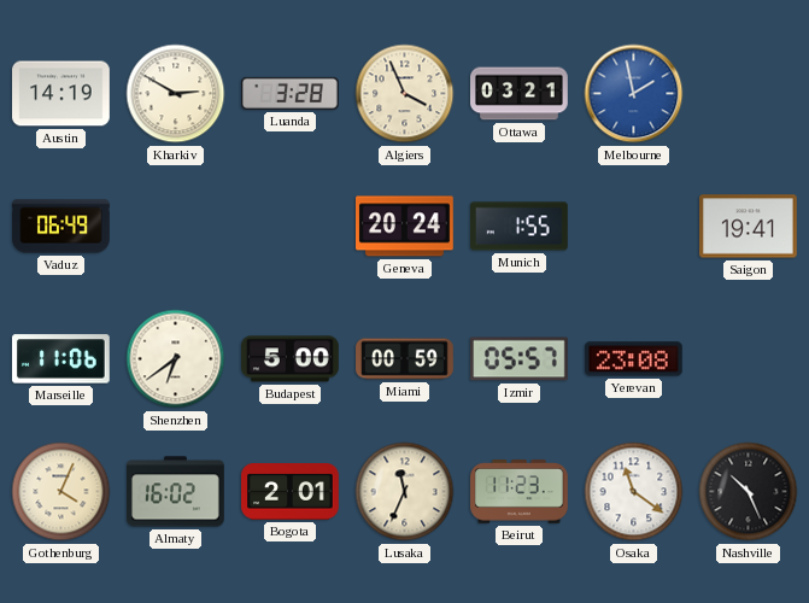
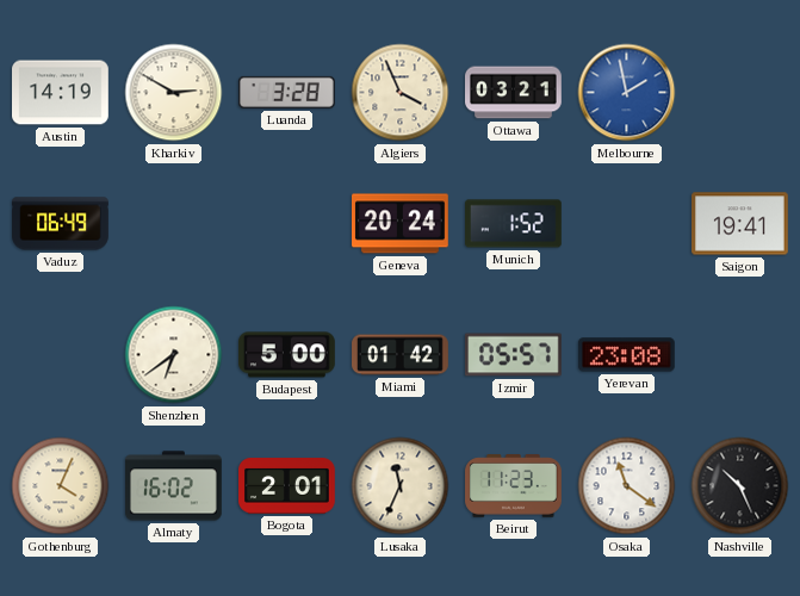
Munich: 1:55 -> 1:52 (514, 224)
Marseille: 11:06 -> none (60, 359)
Miami: 00:59 -> 01:42 (401, 355)
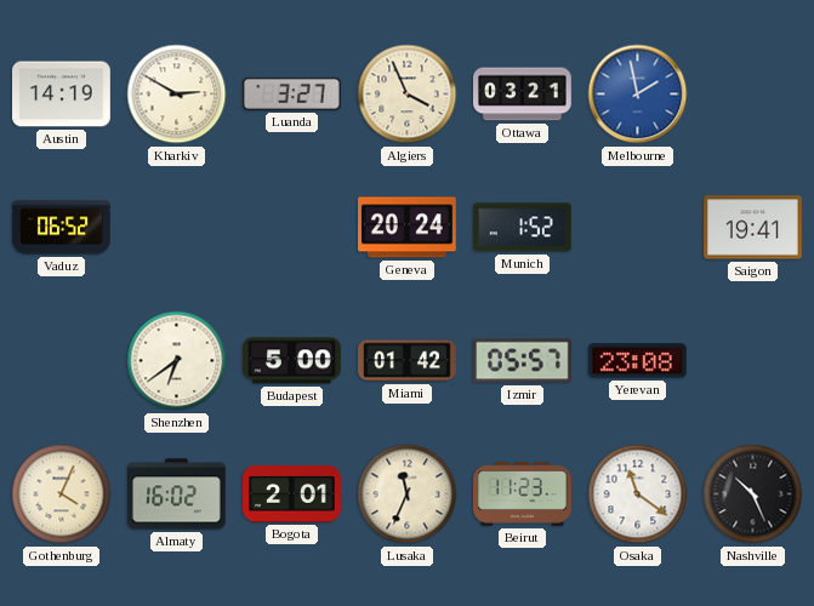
Luanda: 3:28 -> 3:27 (292, 93)
Vaduz: 06:49 -> 06:52 (62, 228)
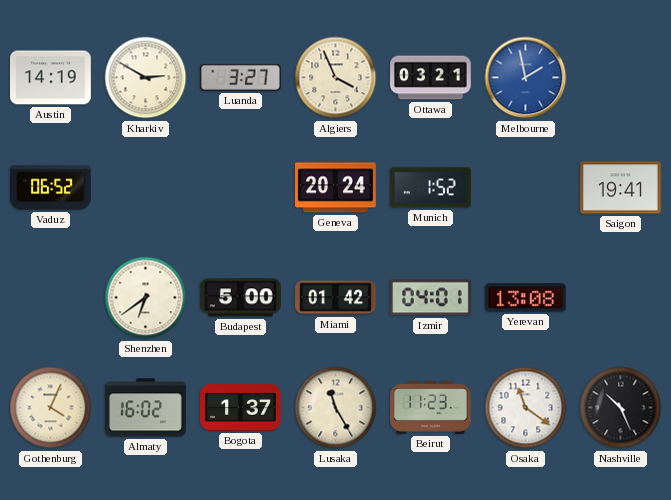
Izmir: 05:57 -> 04:01 (431, 298)
Yerevan: 23:08 -> 13:08 (525, 298)
Bogota: 2:01 -> 1:37 (241, 408)
Lusaka: 11:34 -> 11:25 (336, 408)
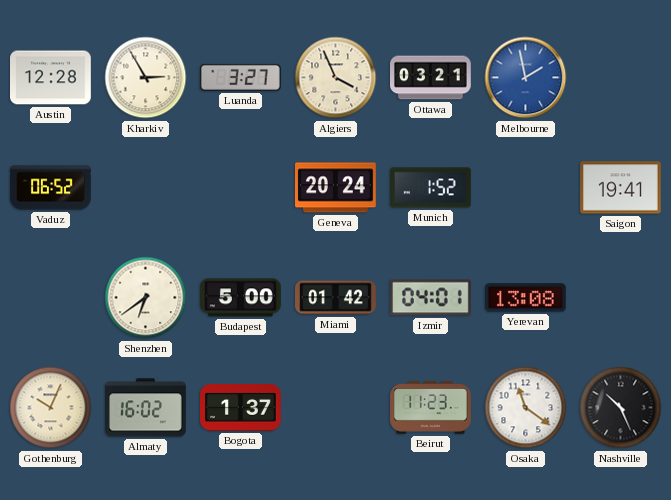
Austin: 14:19 -> 12:28 (51, 78)
Kharkiv: 2:50 -> 2:55 (146, 78)
Gothenburg: 4:04 -> 10:04 (51, 408)
Lusaka: 11:25 -> none (336, 408)
